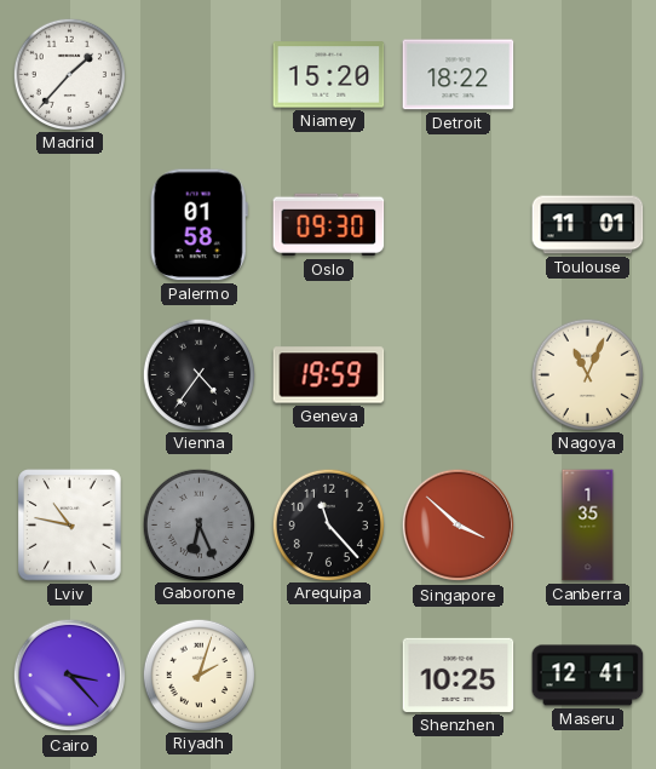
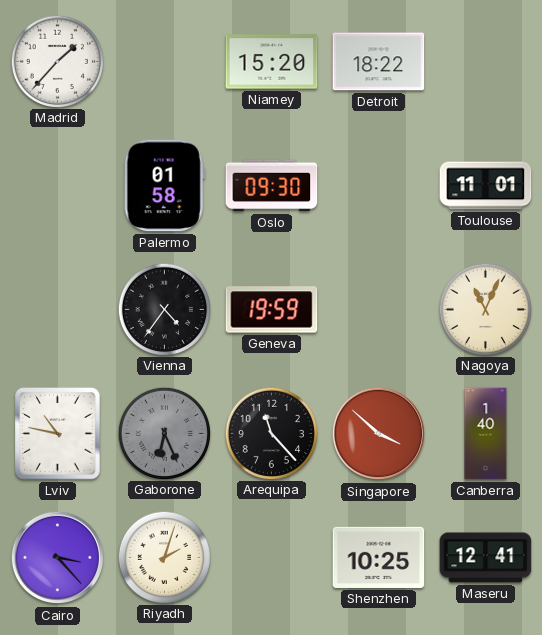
Canberra: 1:35 -> 1:40 (486, 434)
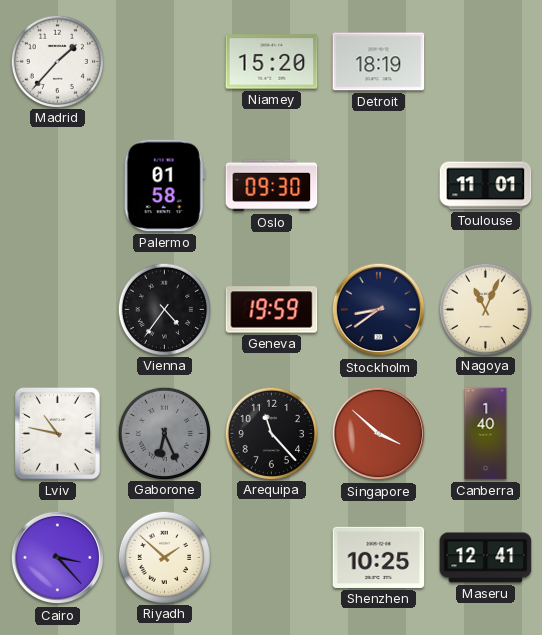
Detroit: 18:22 -> 18:19 (379, 62)
Stockholm: none -> 8:39 (379, 310)
Riyadh: 2:03 -> 1:52 (164, 557)
